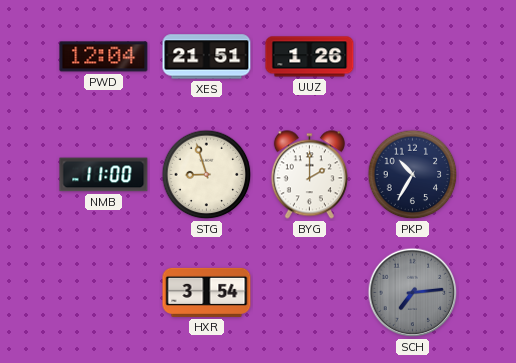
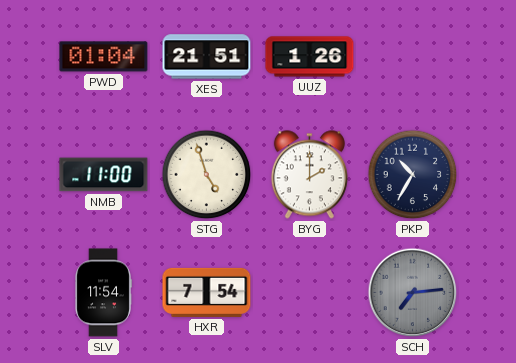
PWD: 12:04 -> 01:04 (104, 57)
STG: 8:57 -> 4:57 (207, 175)
SLV: none -> 11:54 (103, 293)
HXR: 3:54 -> 7:54 (207, 292)
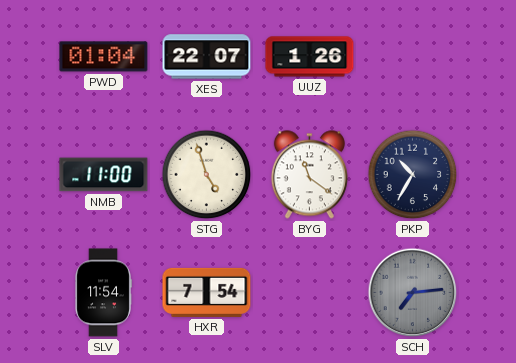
XES: 21:51 -> 22:07 (207, 57)
BYG: 2:00 -> 11:21 (309, 175)
